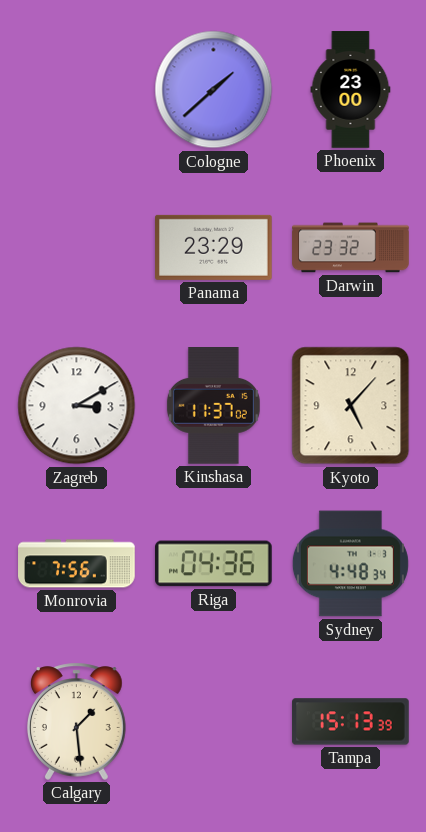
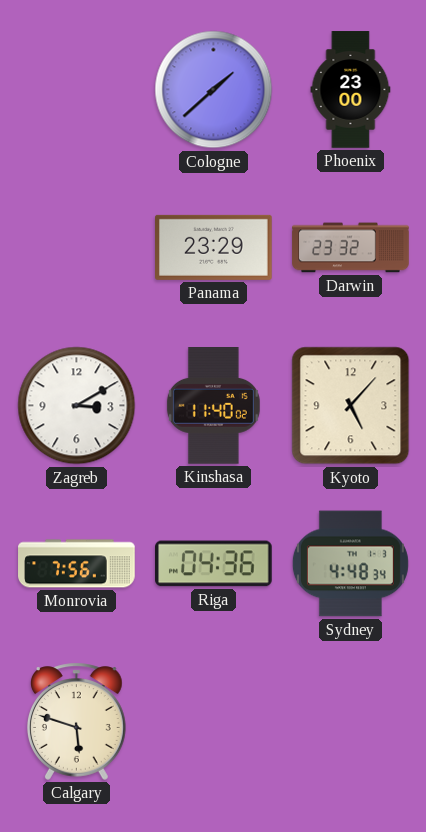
Kinshasa: 11:37 -> 11:40 (213, 406)
Calgary: 1:29 -> 5:48 (76, 721)
Tampa: 15:13 -> none (351, 722)
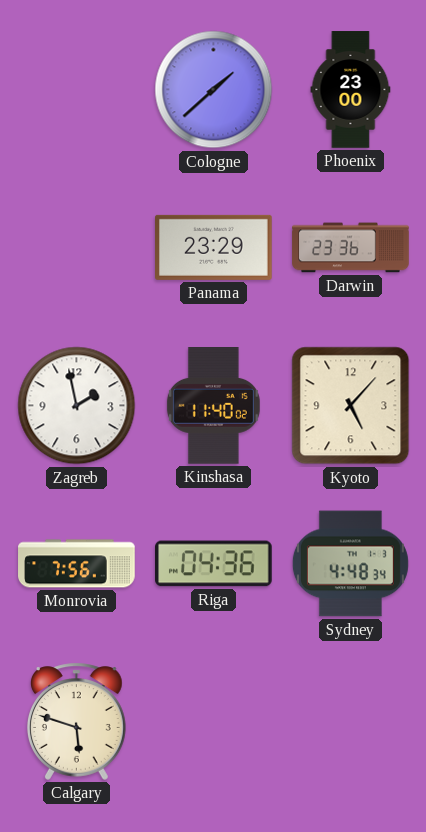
Darwin: 23:32 -> 23:36 (351, 248)
Zagreb: 3:10 -> 1:58 (77, 406)
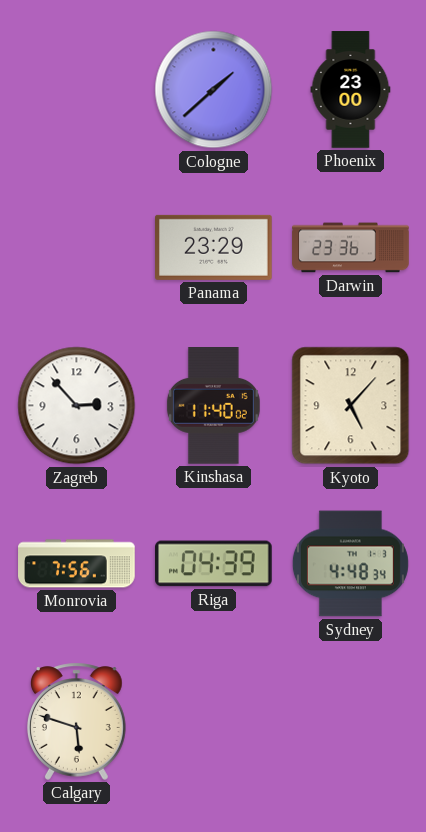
Zagreb: 1:58 -> 2:53 (77, 406)
Riga: 04:36 -> 04:39 (214, 564)
